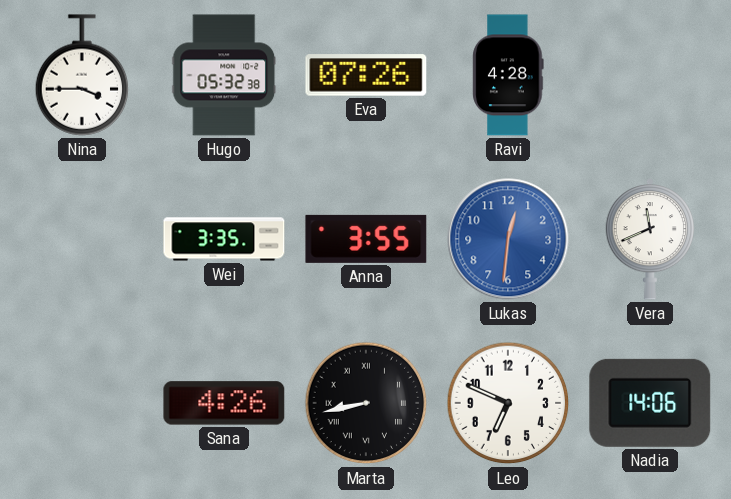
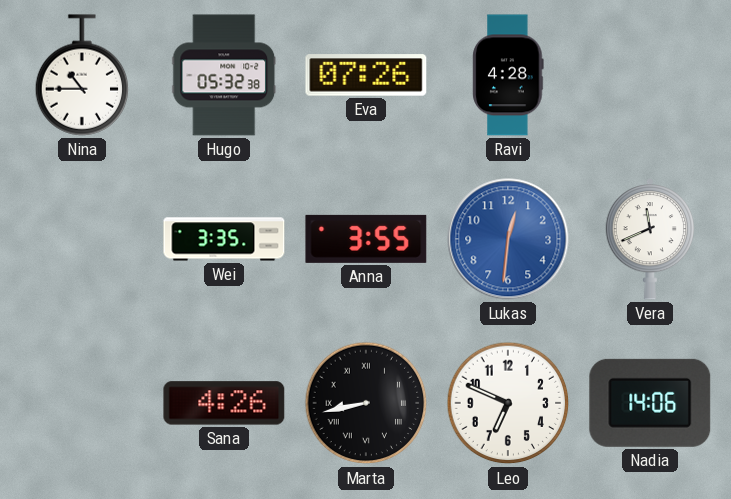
Nina: 3:45 -> 10:45 (82, 75)
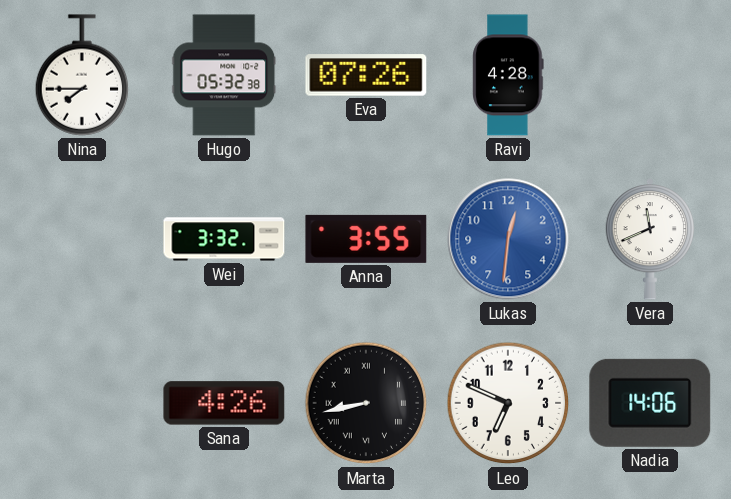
Nina: 10:45 -> 7:45 (82, 75)
Wei: 3:35 -> 3:32 (224, 239)
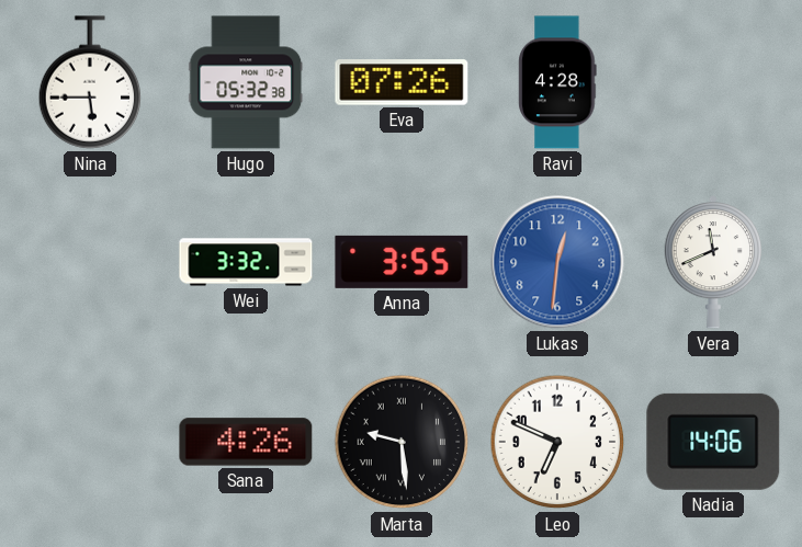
Nina: 7:45 -> 5:45 (90, 82)
Marta: 8:43 -> 9:29 (402, 442)
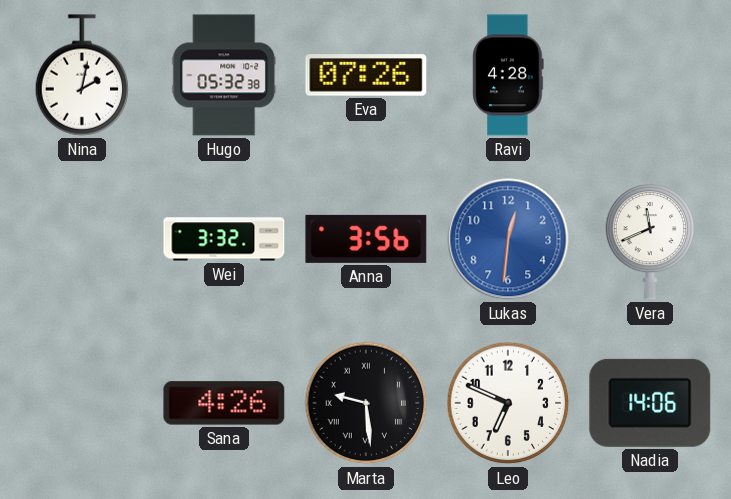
Nina: 5:45 -> 2:02 (82, 75)
Anna: 3:55 -> 3:56 (366, 239)
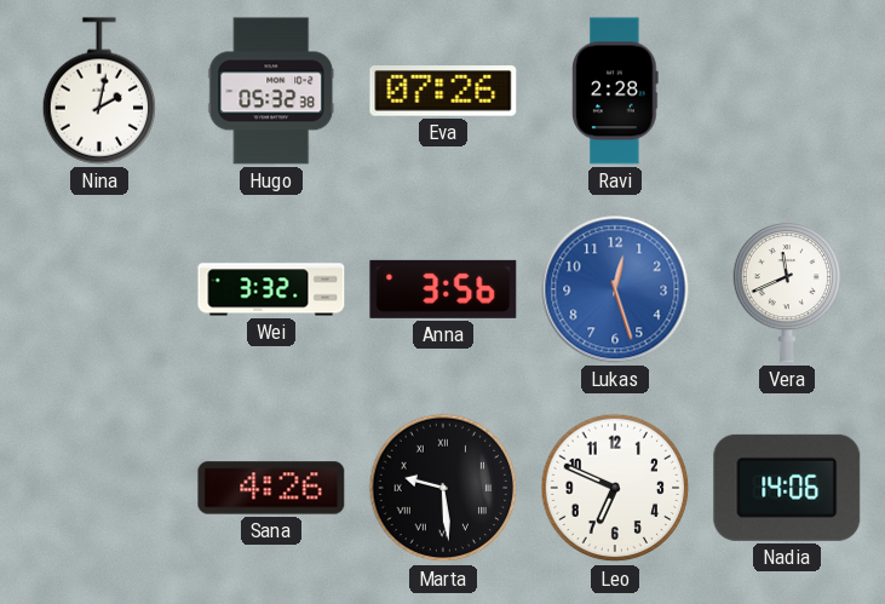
Ravi: 4:28 -> 2:28 (615, 91)
Lukas: 12:31 -> 12:27 (615, 289)
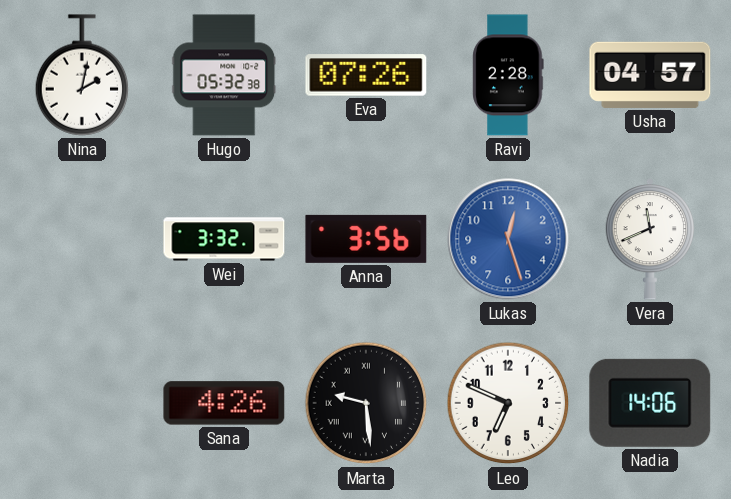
Usha: none -> 04:57 (650, 75)
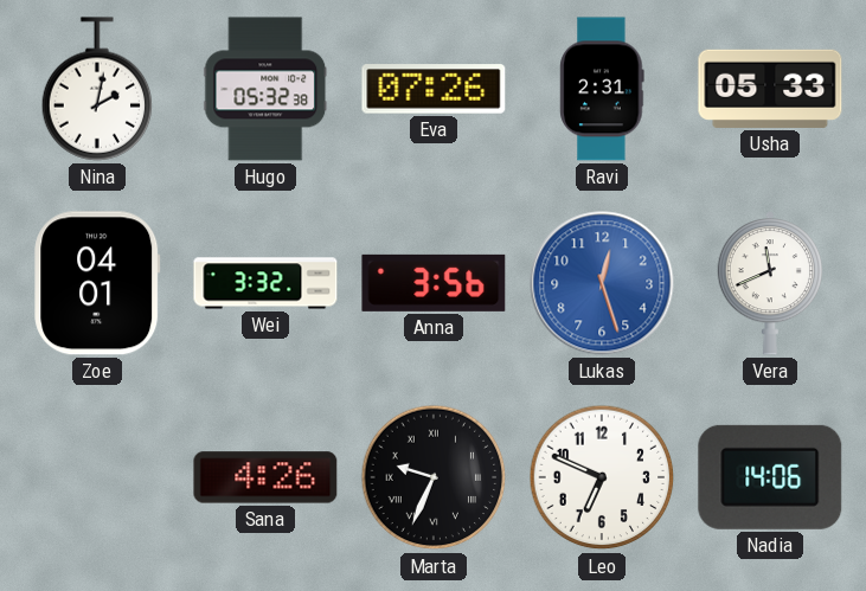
Ravi: 2:28 -> 2:31 (602, 89)
Usha: 04:57 -> 05:33 (770, 89)
Zoe: none -> 04:01 (97, 283)
Marta: 9:29 -> 9:34 (434, 477)
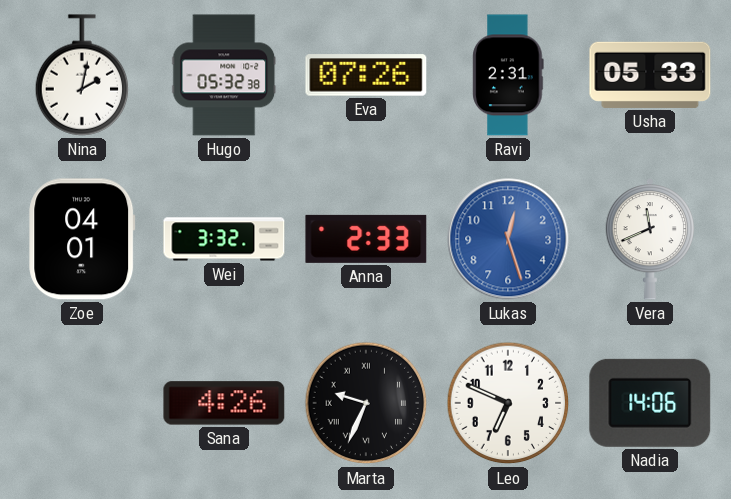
Anna: 3:56 -> 2:33 (366, 239)
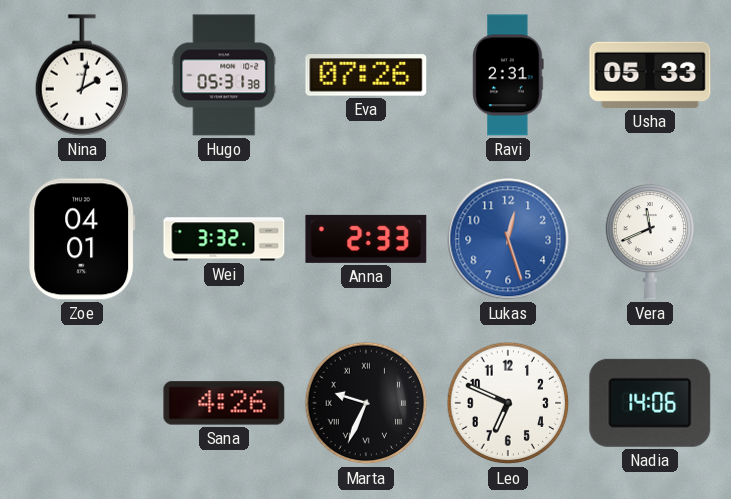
Hugo: 05:32 -> 05:31 (224, 75)
